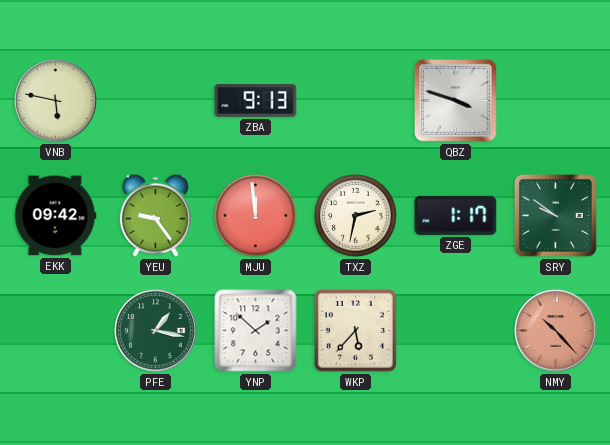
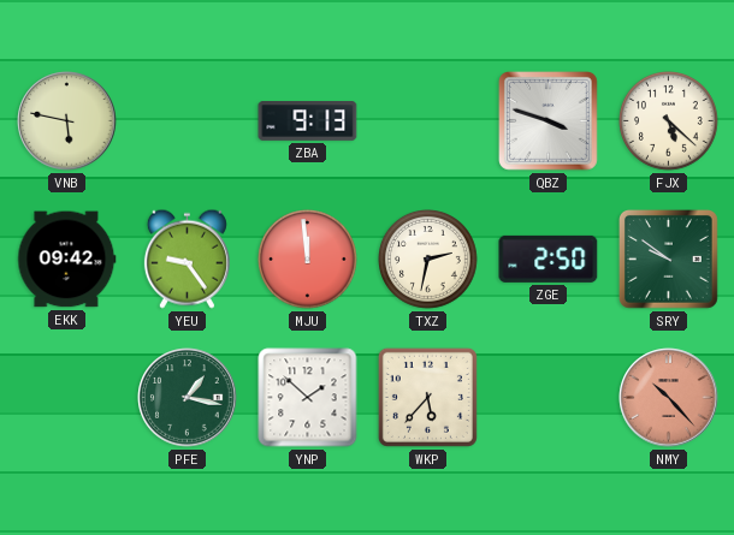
FJX: none -> 5:22 (669, 121)
ZGE: 1:17 -> 2:50 (549, 258)
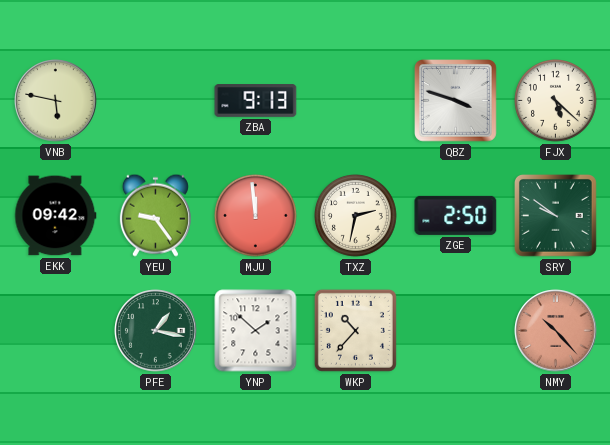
WKP: 5:37 -> 10:37 (355, 330)
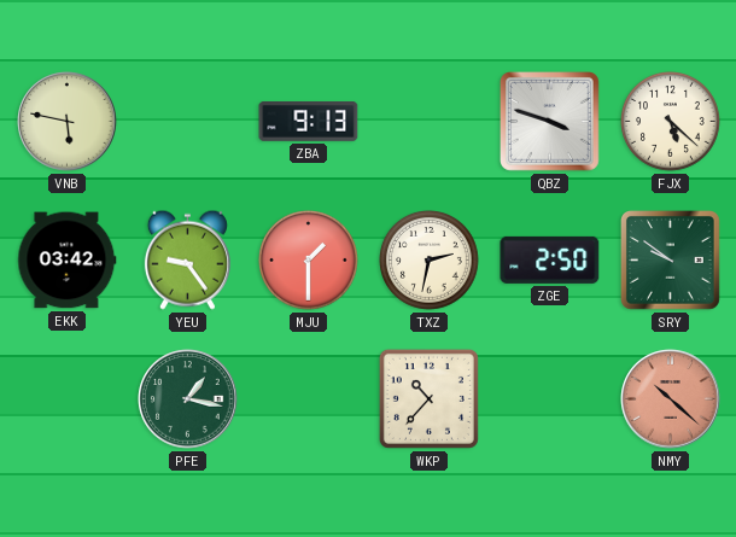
EKK: 09:42 -> 03:42 (68, 261)
MJU: 11:59 -> 1:30 (309, 261)
YNP: 1:52 -> none (256, 331)
NMY: 10:23 -> 10:22 (671, 399)
